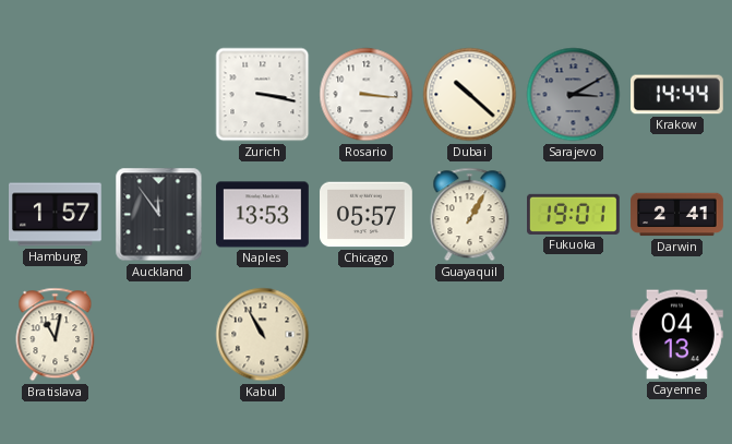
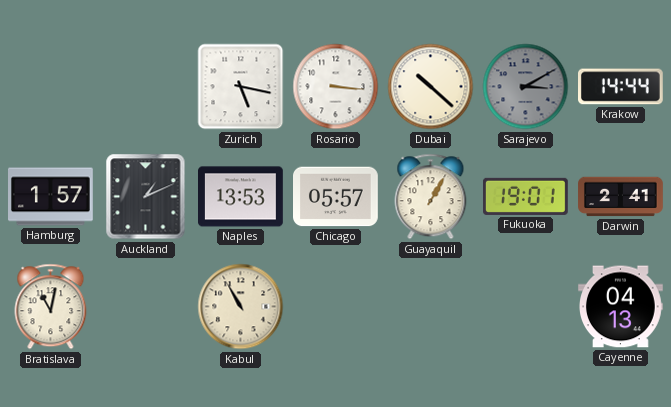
Zurich: 3:17 -> 5:17 (241, 87)
Auckland: 11:54 -> 1:11 (146, 197)
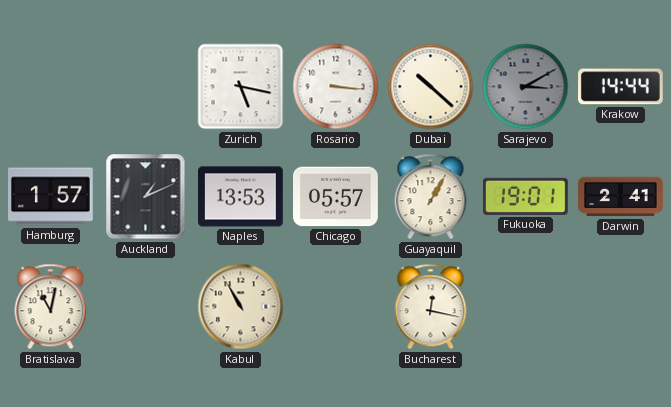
Bucharest: none -> 12:17 (431, 307)
Cayenne: 04:13 -> none (621, 307)
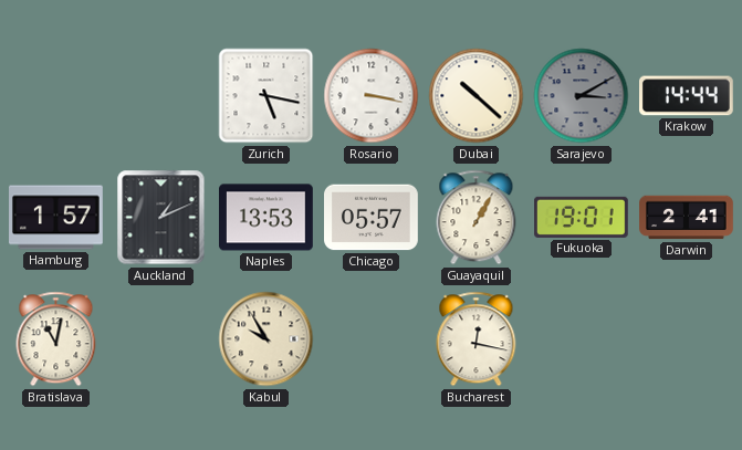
Rosario: 3:16 -> 3:17 (372, 96)
Kabul: 10:55 -> 9:55 (267, 339)
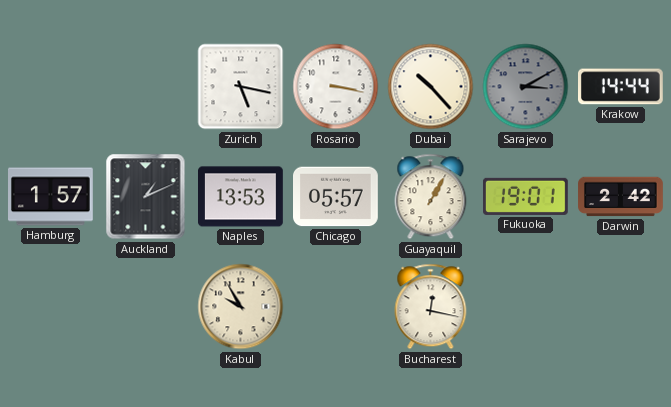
Dubai: 10:22 -> 10:23 (431, 87)
Darwin: 2:41 -> 2:42 (621, 197)
Bratislava: 11:02 -> none (56, 339)
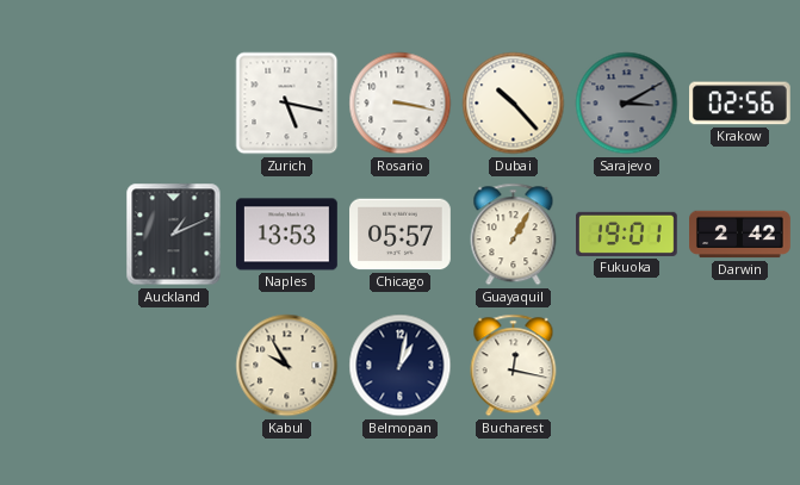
Krakow: 14:44 -> 02:56 (740, 104)
Hamburg: 1:57 -> none (51, 197)
Belmopan: none -> 1:02 (401, 366)
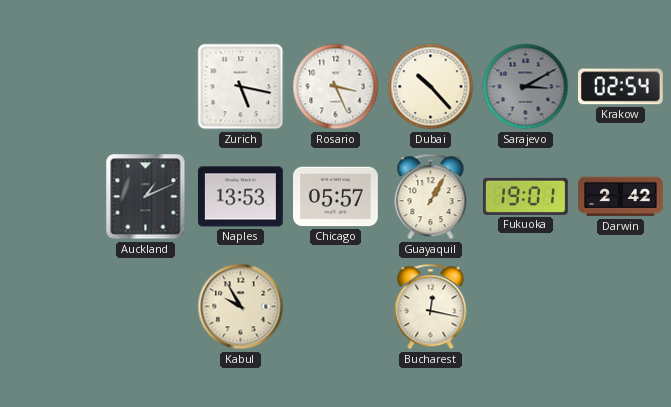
Rosario: 3:17 -> 3:26 (336, 87)
Krakow: 02:56 -> 02:54 (621, 87)
Belmopan: 1:02 -> none (401, 366)
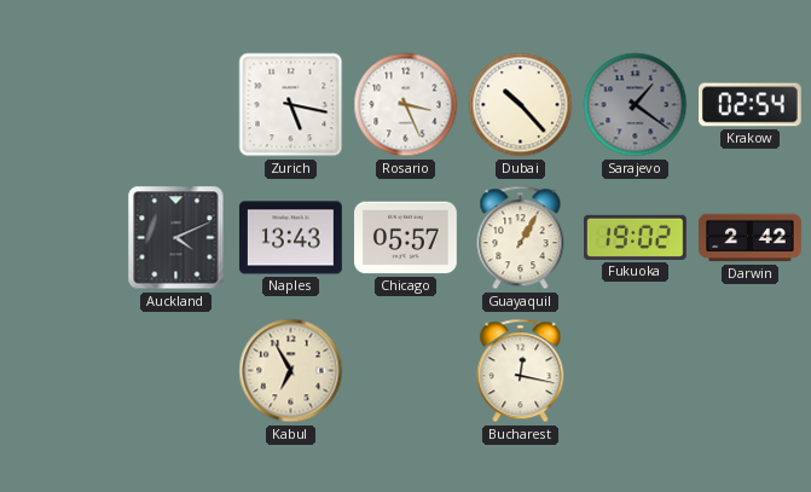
Sarajevo: 3:10 -> 1:21 (636, 105)
Auckland: 1:11 -> 4:11 (176, 238)
Naples: 13:53 -> 13:43 (291, 238)
Fukuoka: 19:01 -> 19:02 (636, 237)
Kabul: 9:55 -> 6:55 (291, 371)
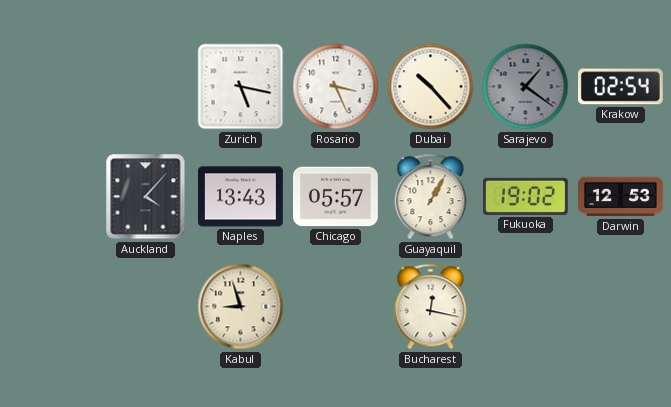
Auckland: 4:11 -> 4:07 (146, 197)
Darwin: 2:42 -> 12:53 (621, 197)
Kabul: 6:55 -> 8:57 (241, 307)
